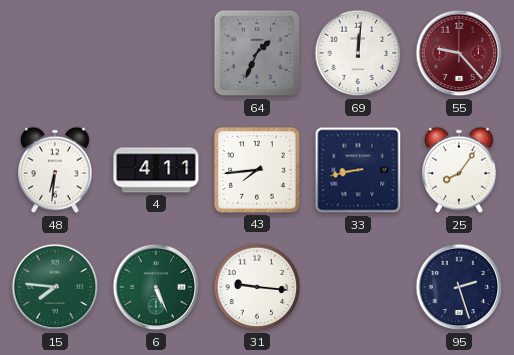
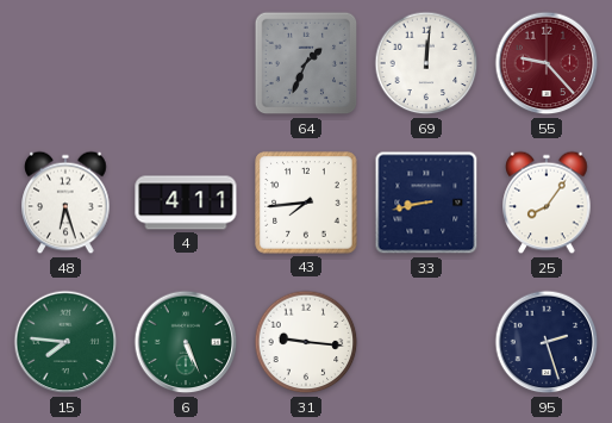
48: 6:31 -> 6:27 (65, 203)
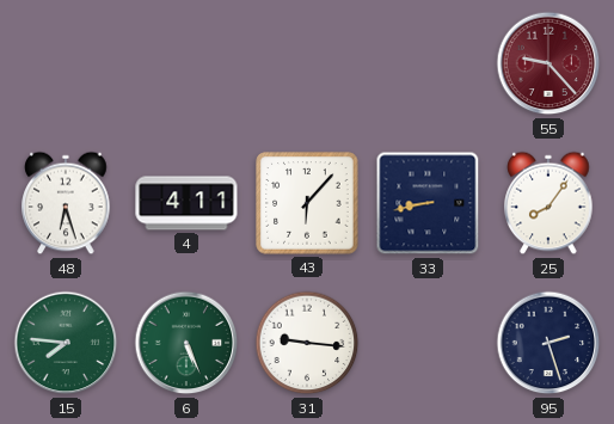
64: 1:34 -> none (306, 63)
69: 12:01 -> none (426, 63)
43: 7:44 -> 6:07 (307, 203)
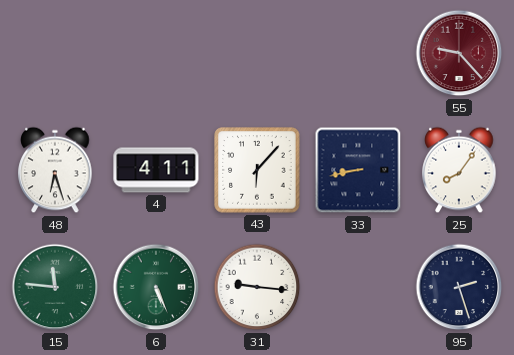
15: 7:46 -> 11:46 (55, 287)
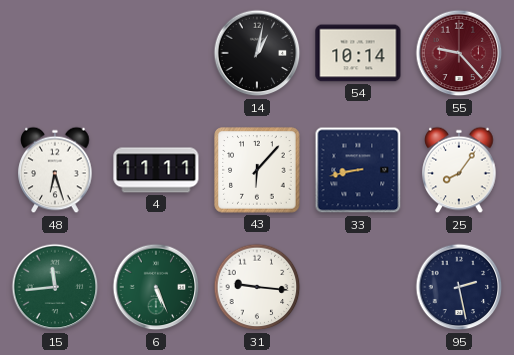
14: none -> 1:02 (257, 53)
54: none -> 10:14 (358, 53)
4: 4:11 -> 11:11 (156, 170)
15: 11:46 -> 11:44 (55, 287)
95: 2:27 -> 2:28 (459, 287)
